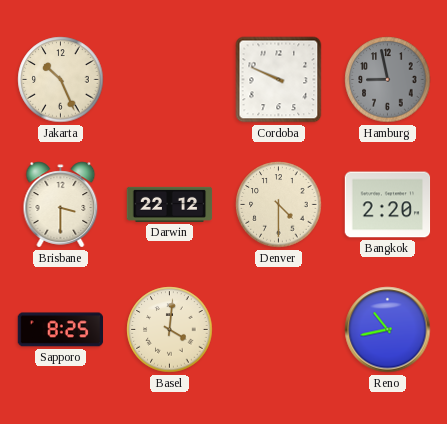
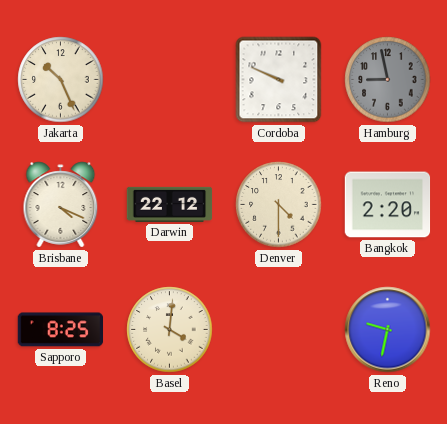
Brisbane: 3:30 -> 4:19 (61, 205)
Reno: 10:43 -> 9:32 (388, 330)
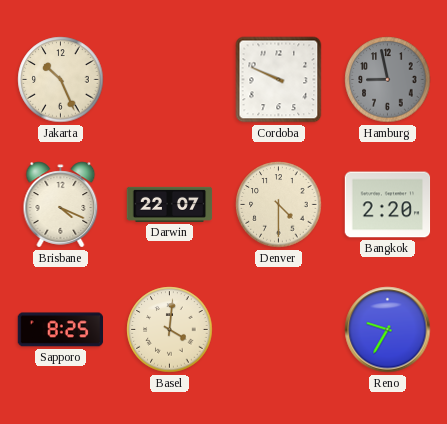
Darwin: 22:12 -> 22:07 (170, 204)
Reno: 9:32 -> 9:35 (388, 330)
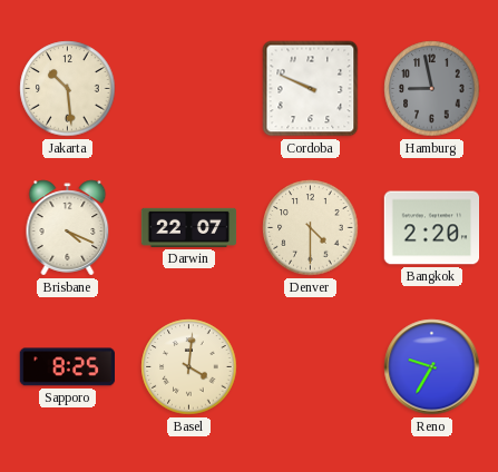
Jakarta: 10:26 -> 10:29 (68, 89)
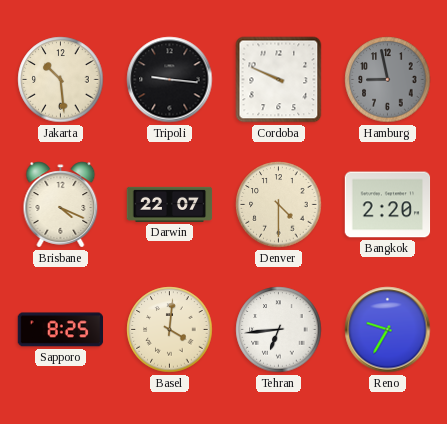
Tripoli: none -> 9:16 (170, 80)
Tehran: none -> 6:44 (279, 330)
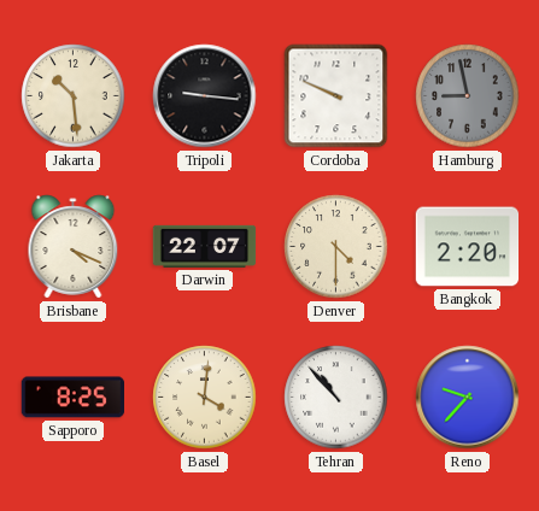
Tehran: 6:44 -> 10:53 (336, 398)
Reno: 9:35 -> 9:37 (468, 398)
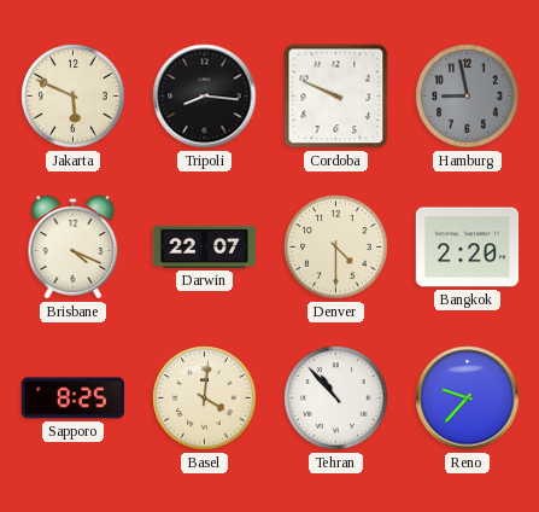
Jakarta: 10:29 -> 5:49 (74, 97)
Tripoli: 9:16 -> 8:16 (205, 97)
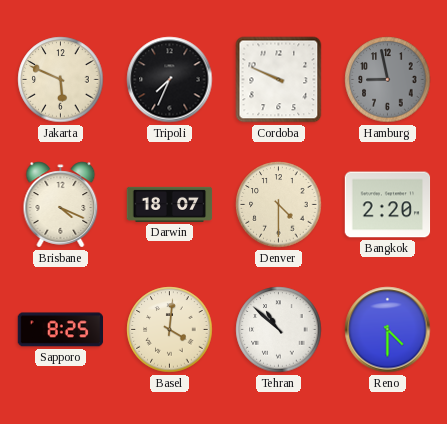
Tripoli: 8:16 -> 7:34 (170, 80)
Darwin: 22:07 -> 18:07 (170, 204)
Tehran: 10:53 -> 10:52 (279, 330)
Reno: 9:37 -> 4:30 (388, 330)
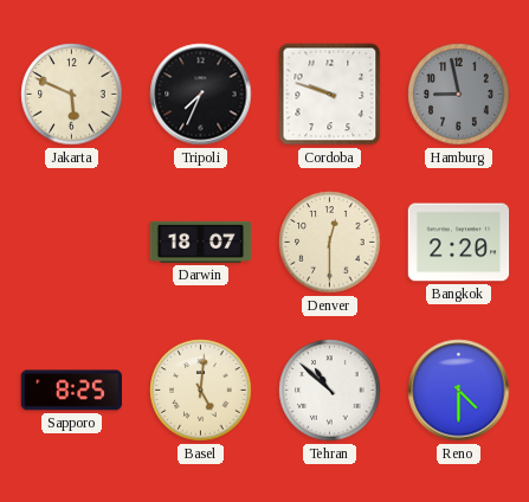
Cordoba: 9:49 -> 9:48 (330, 95)
Brisbane: 4:19 -> none (61, 205)
Denver: 4:30 -> 12:30 (330, 243)
Basel: 4:01 -> 5:01 (201, 391)
